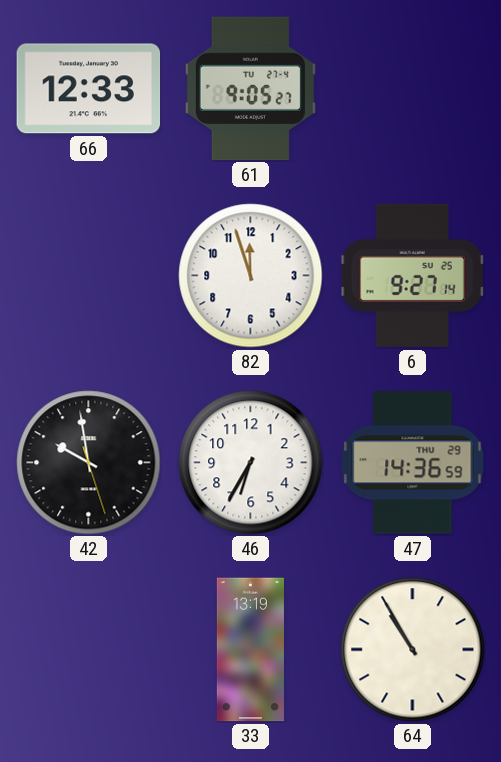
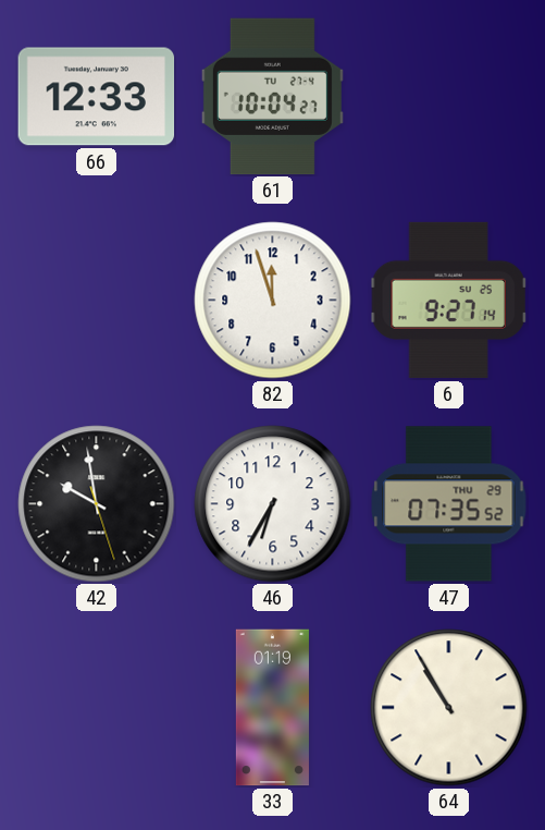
61: 9:05 -> 10:04 (272, 97)
47: 14:36 -> 07:35 (449, 504)
33: 13:19 -> 01:19 (272, 708)
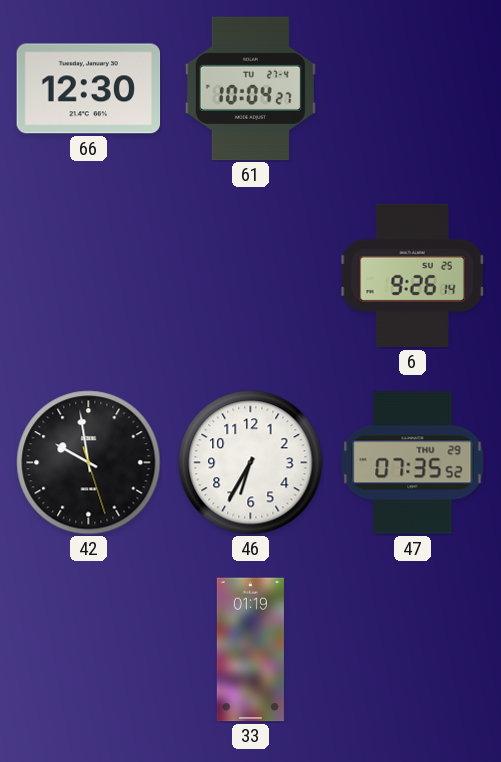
66: 12:33 -> 12:30 (89, 89)
82: 11:57 -> none (273, 301)
6: 9:27 -> 9:26 (413, 275)
64: 10:55 -> none (449, 708)
